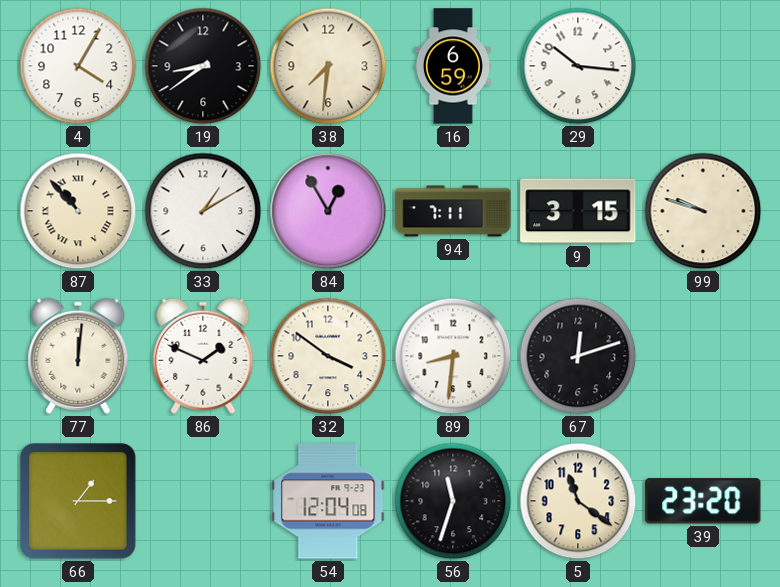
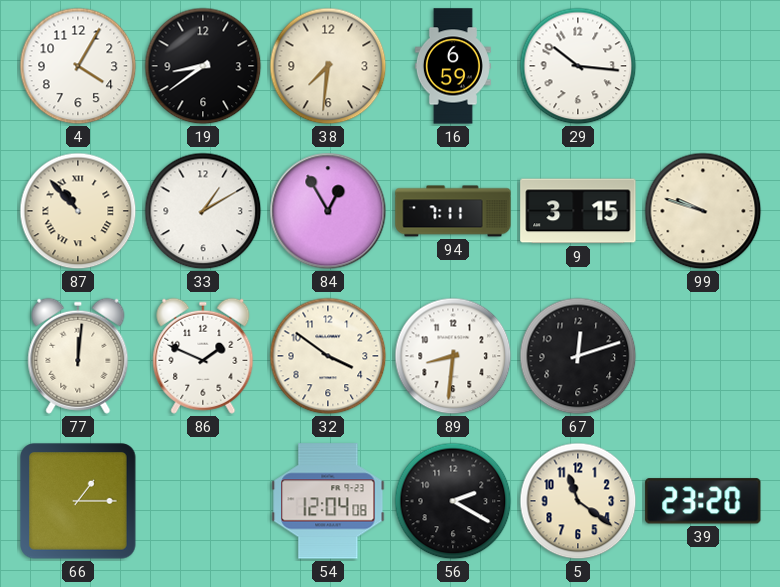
56: 11:33 -> 2:20 (453, 501)
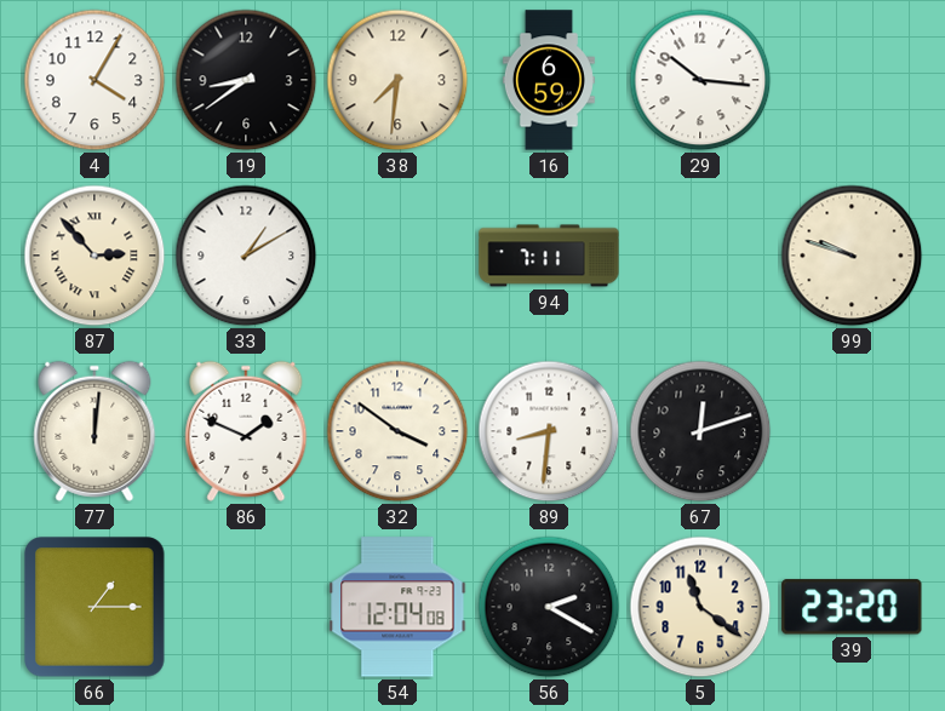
87: 10:53 -> 2:53 (94, 256)
84: 12:55 -> none (328, 211)
9: 3:15 -> none (578, 211)
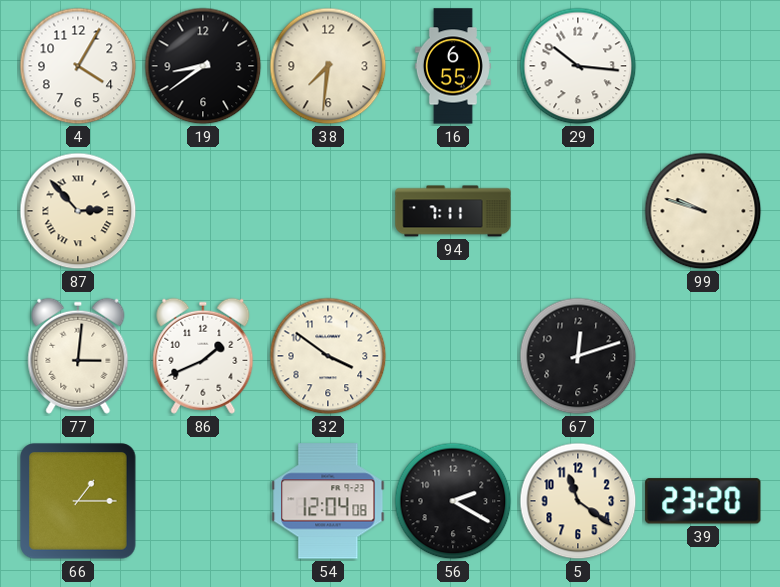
16: 6:59 -> 6:55 (453, 66)
33: 1:10 -> none (246, 256)
77: 12:01 -> 3:01 (78, 356)
86: 1:49 -> 1:41 (203, 356)
89: 8:31 -> none (549, 431)
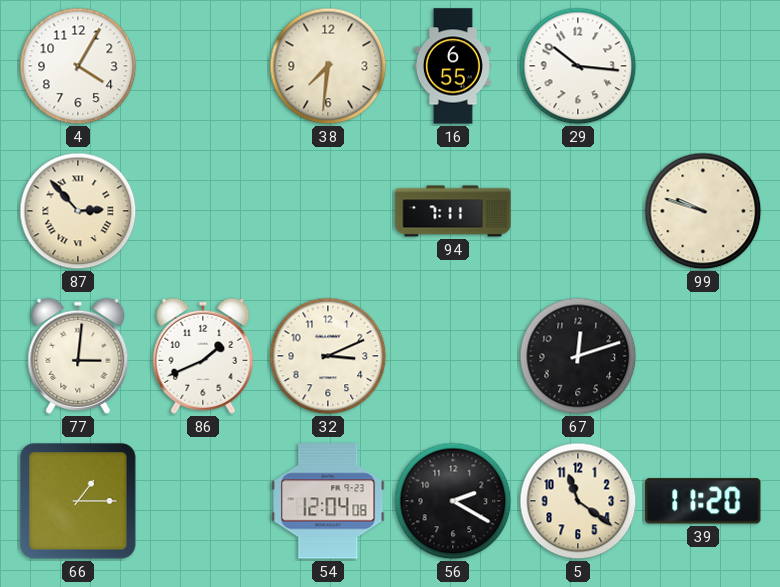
19: 8:39 -> none (203, 66)
32: 3:51 -> 3:11 (328, 356)
39: 23:20 -> 11:20 (703, 501)
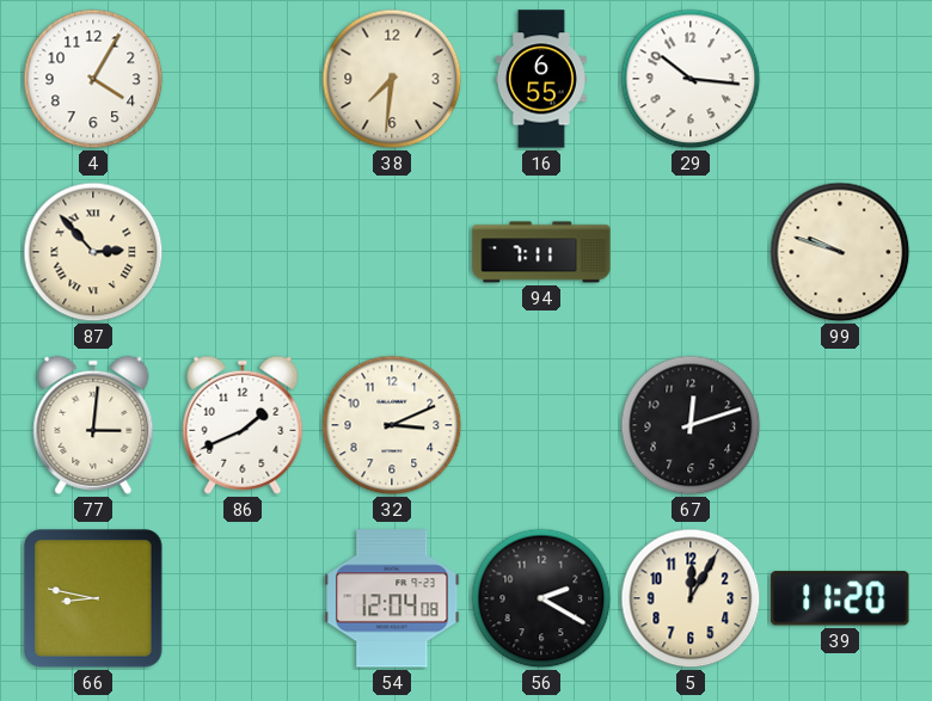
66: 1:15 -> 8:47 (93, 598)
5: 11:21 -> 12:05 (691, 598)
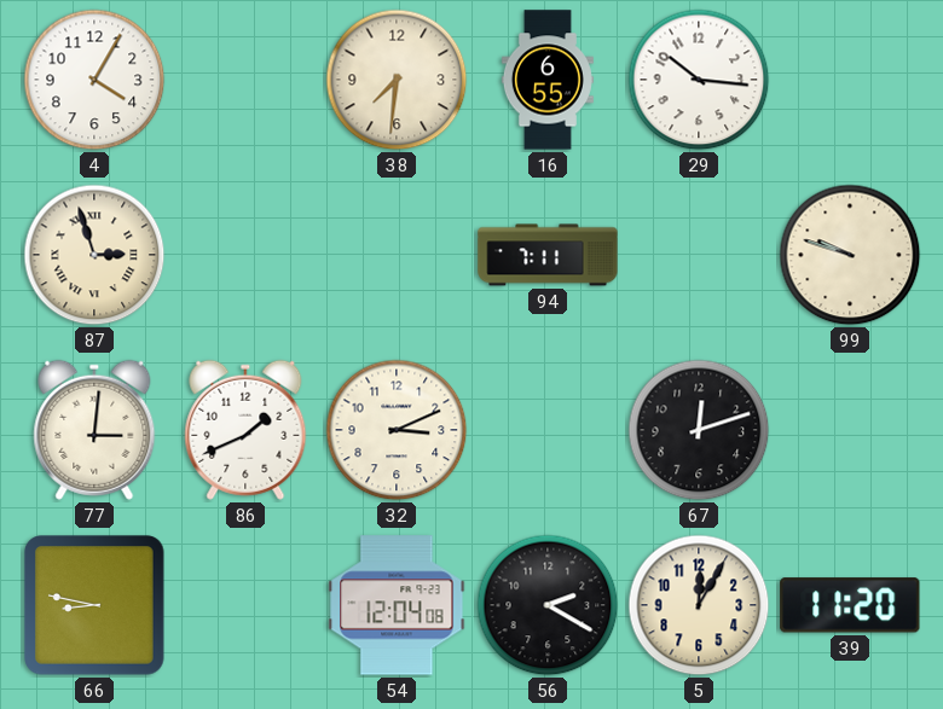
87: 2:53 -> 2:57 (94, 255)
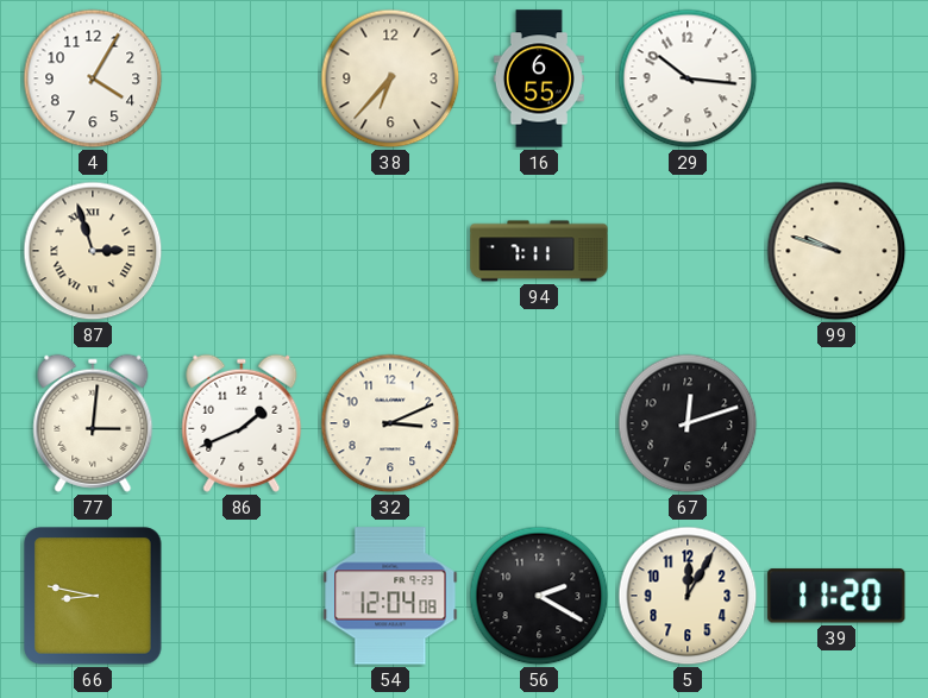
38: 7:31 -> 6:37 (390, 78)
